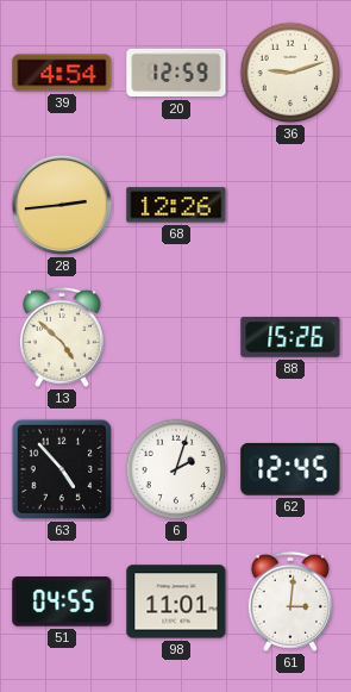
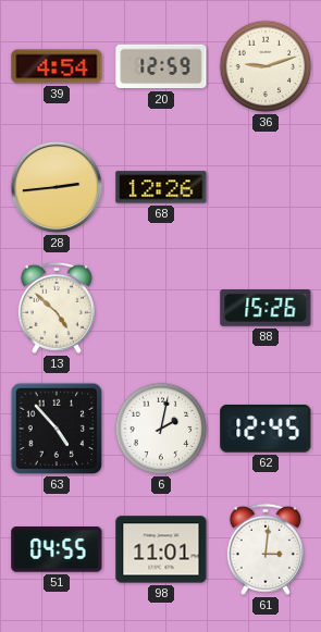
6: 2:03 -> 2:02 (161, 429)
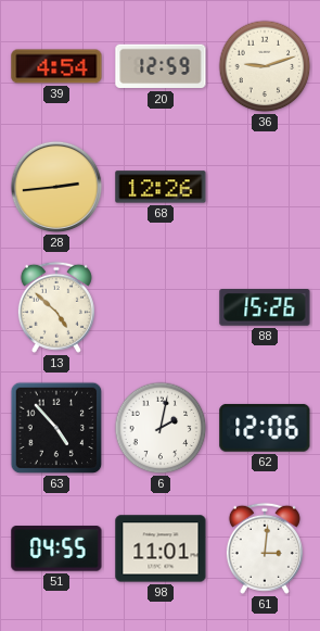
62: 12:45 -> 12:06 (265, 428)
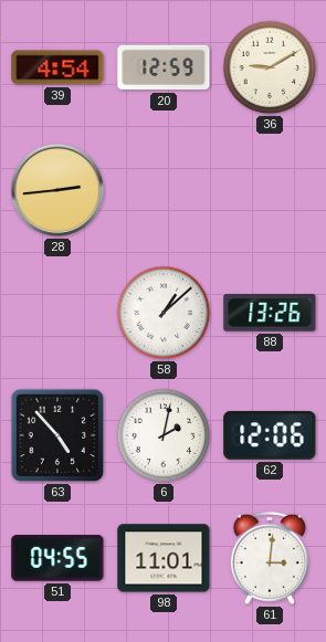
36: 9:12 -> 9:10 (270, 67)
68: 12:26 -> none (161, 187)
13: 4:52 -> none (56, 307)
58: none -> 1:08 (164, 313)
88: 15:26 -> 13:26 (270, 313)
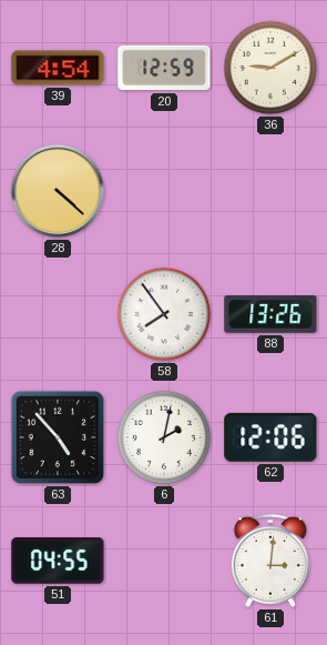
28: 2:44 -> 4:22 (58, 191)
58: 1:08 -> 7:54 (164, 314)
98: 11:01 -> none (164, 558)
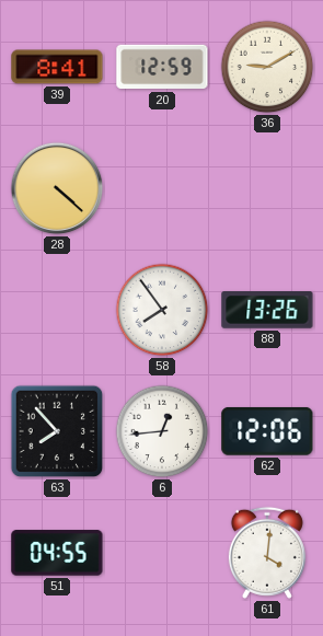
39: 4:54 -> 8:41 (57, 67)
63: 4:53 -> 7:53 (57, 431)
6: 2:02 -> 12:44 (162, 431)
61: 3:01 -> 4:01 (267, 553)
